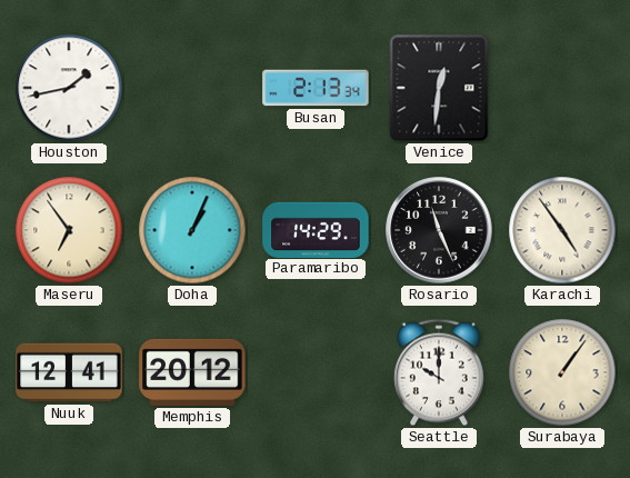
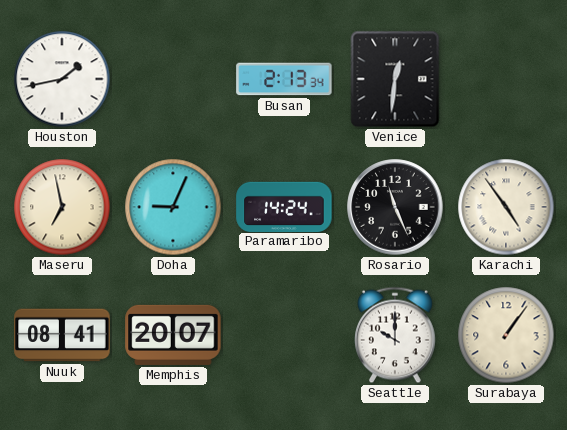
Maseru: 6:54 -> 6:58 (62, 207)
Doha: 1:04 -> 9:04 (173, 207)
Paramaribo: 14:29 -> 14:24 (284, 206)
Nuuk: 12:41 -> 08:41 (62, 335)
Memphis: 20:12 -> 20:07 (173, 335)
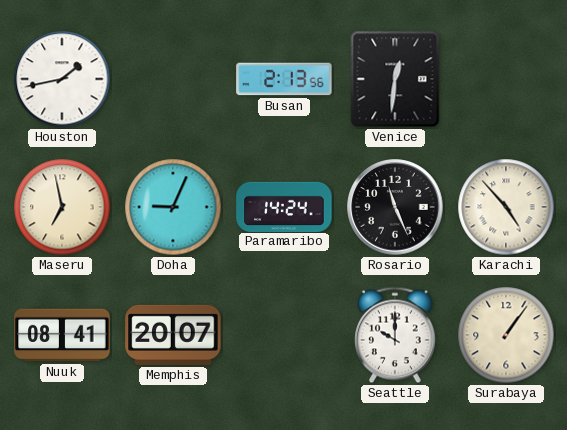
Busan: 2:13:34 -> 2:13:56 (284, 79)
Karachi: 4:54 -> 4:53 (506, 207)
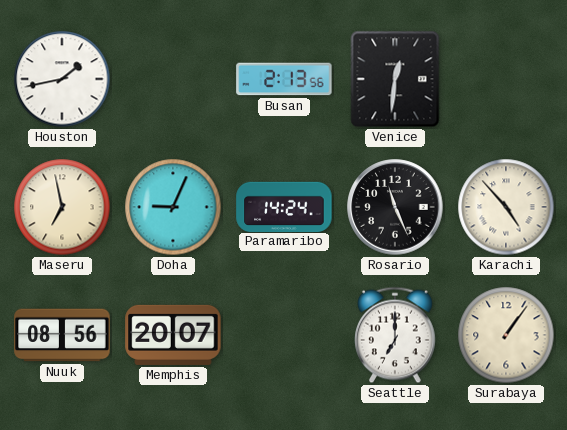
Nuuk: 08:41 -> 08:56 (62, 335)
Seattle: 10:00 -> 7:00 (396, 335)
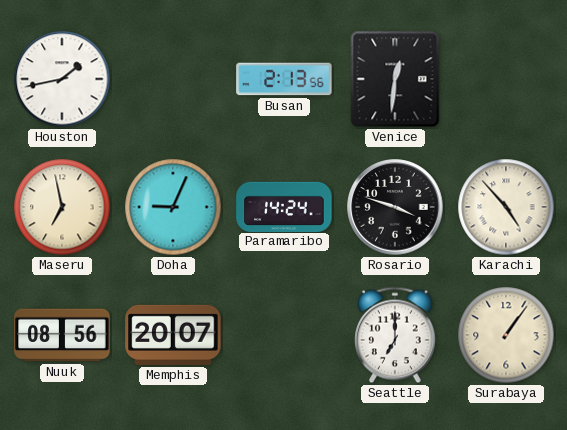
Rosario: 11:26 -> 3:48 (395, 207)
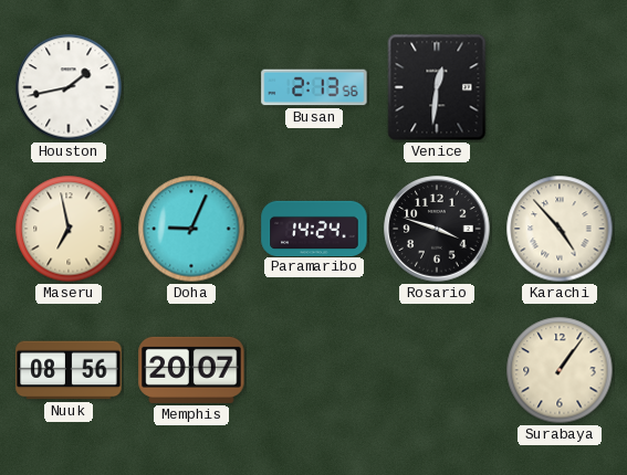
Seattle: 7:00 -> none (396, 335)
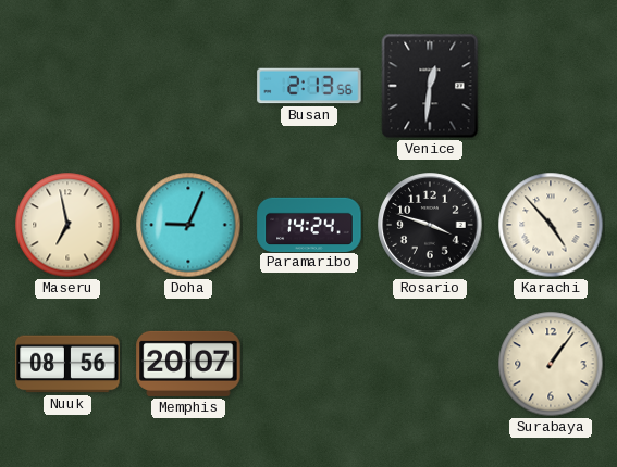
Houston: 1:43 -> none (69, 87)
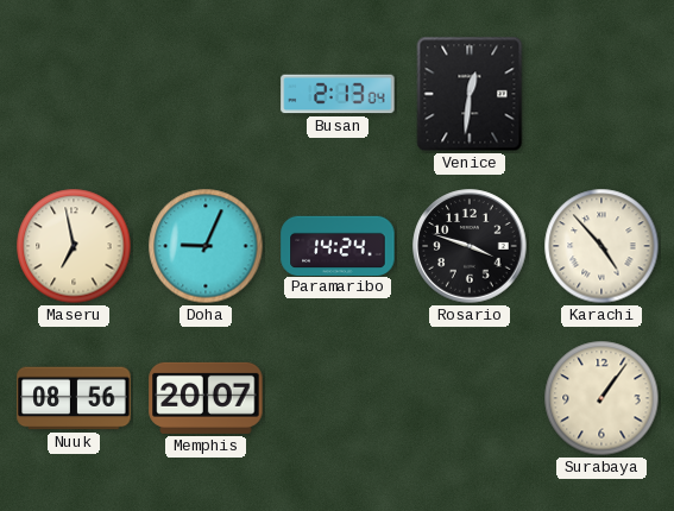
Busan: 2:13:56 -> 2:13:04 (338, 94)
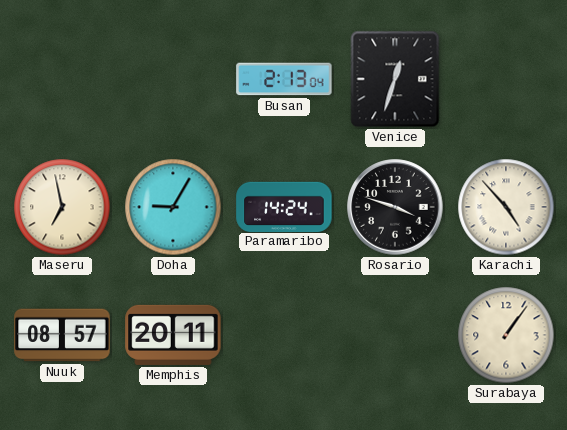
Venice: 12:31 -> 12:33 (395, 79)
Doha: 9:04 -> 9:05 (173, 207)
Nuuk: 08:56 -> 08:57 (62, 335)
Memphis: 20:07 -> 20:11 (173, 335)
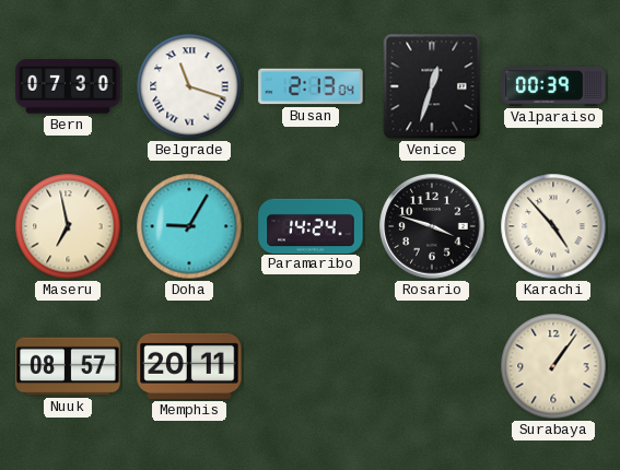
Bern: none -> 07:30 (68, 86)
Belgrade: none -> 11:18 (189, 86)
Valparaiso: none -> 00:39 (553, 86)
